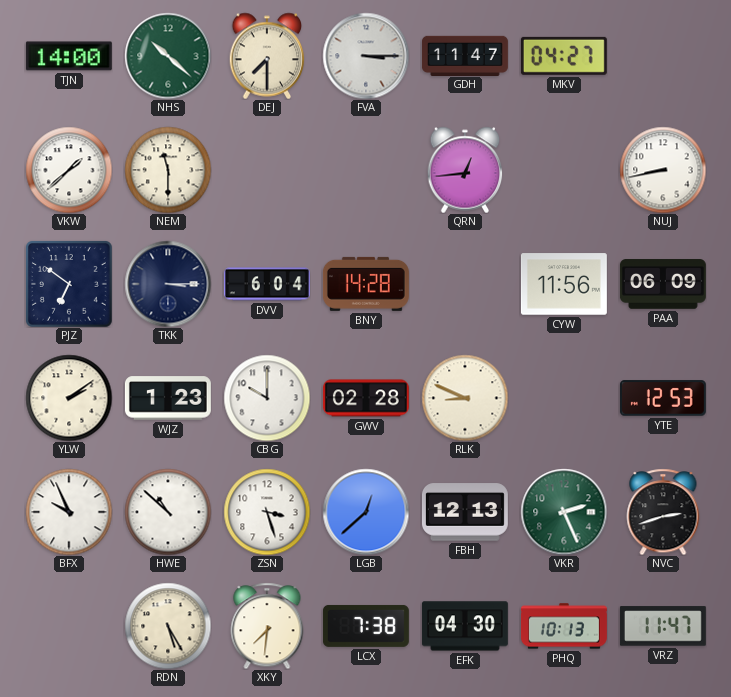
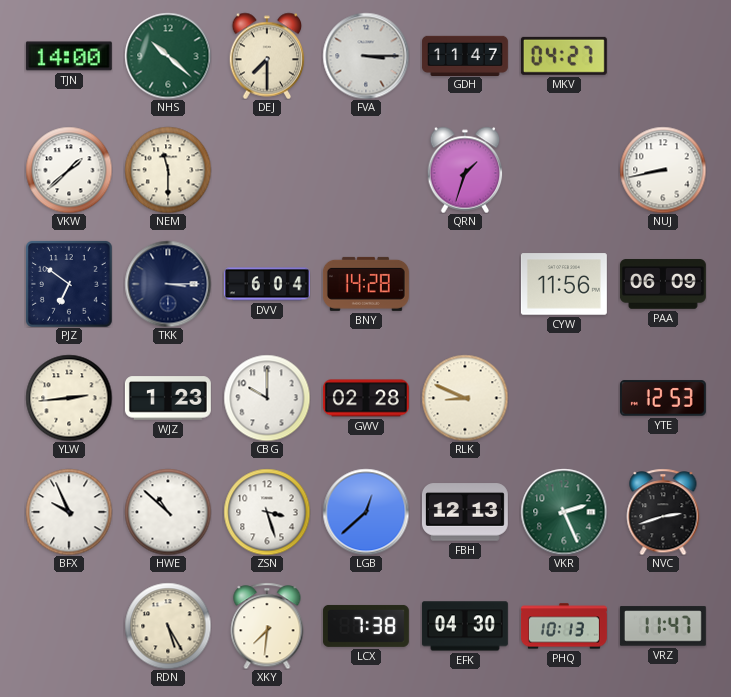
QRN: 12:44 -> 1:33 (465, 170)
YLW: 2:09 -> 2:44 (69, 398)
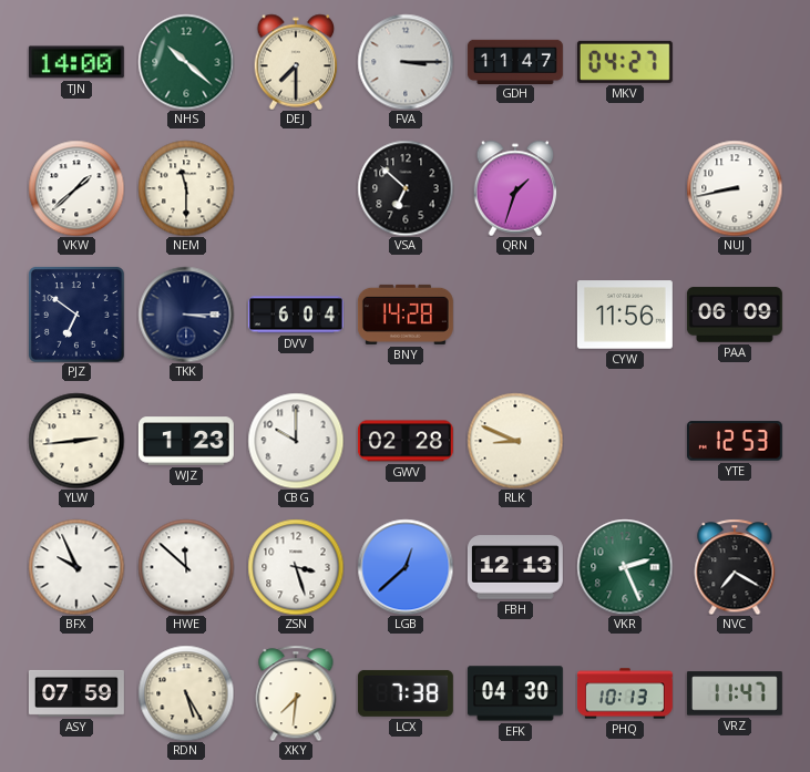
VSA: none -> 6:52 (406, 188)
HWE: 10:52 -> 11:52 (186, 567)
NVC: 2:42 -> 7:20 (735, 567)
ASY: none -> 07:59 (76, 693)
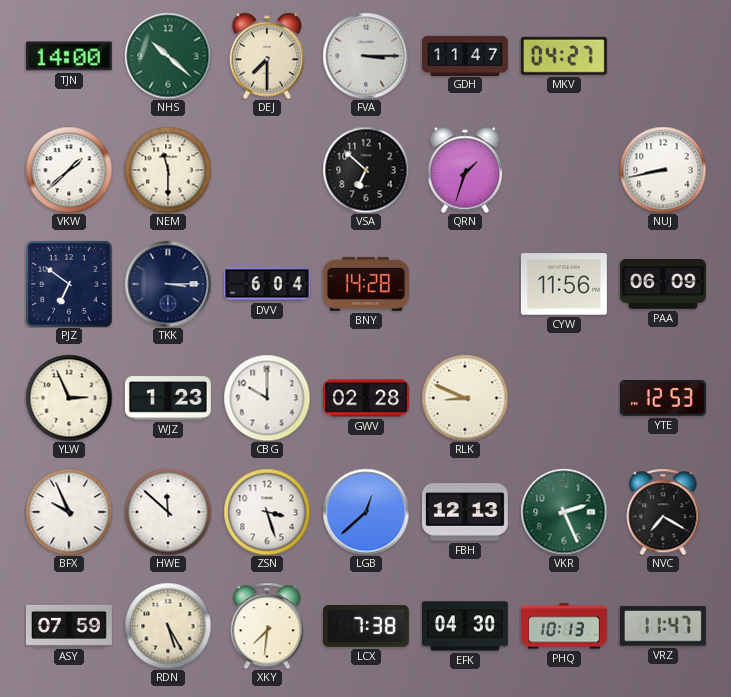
YLW: 2:44 -> 2:56 (69, 398)
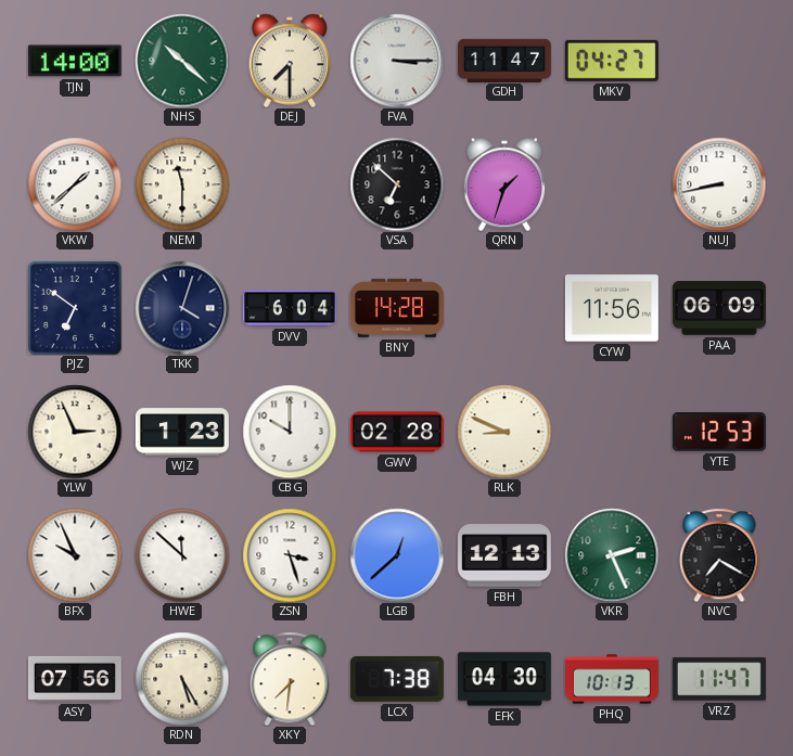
TKK: 3:15 -> 4:03 (182, 308)
ASY: 07:59 -> 07:56 (75, 679)
